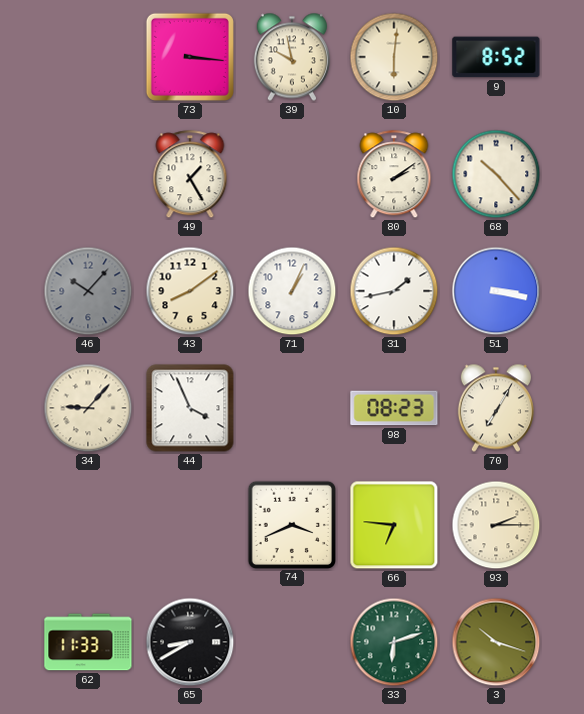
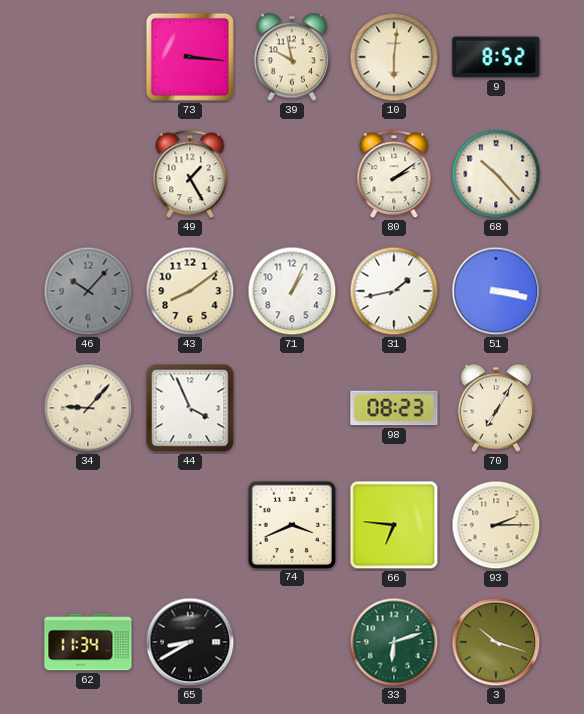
62: 11:33 -> 11:34 (88, 642)
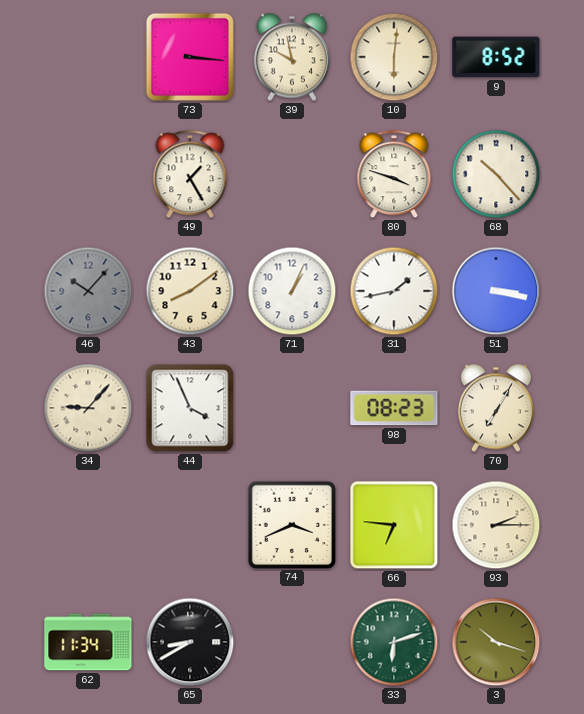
80: 2:09 -> 3:48 (394, 175)
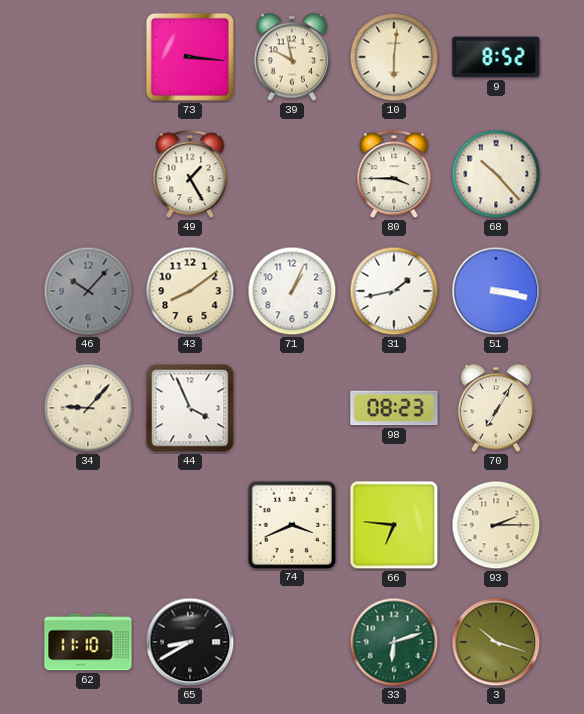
80: 3:48 -> 3:45 (394, 175)
62: 11:34 -> 11:10 (88, 642)
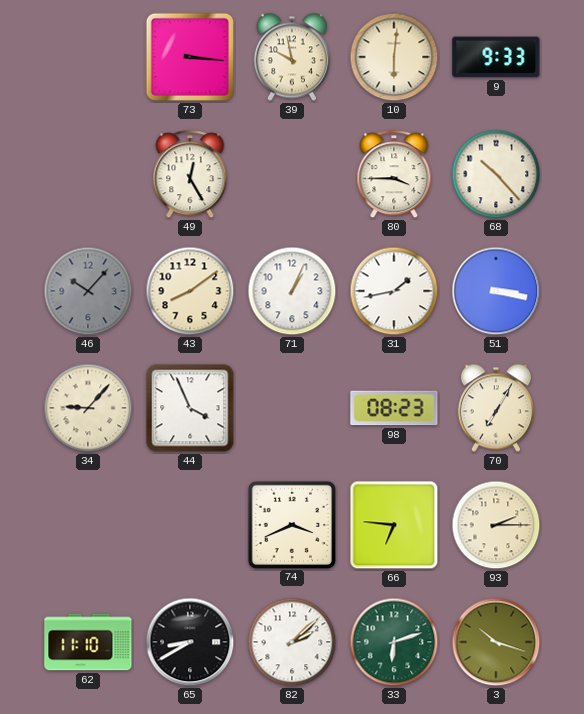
9: 8:52 -> 9:33 (496, 57)
49: 1:25 -> 12:25 (190, 175)
82: none -> 2:08 (292, 642)
